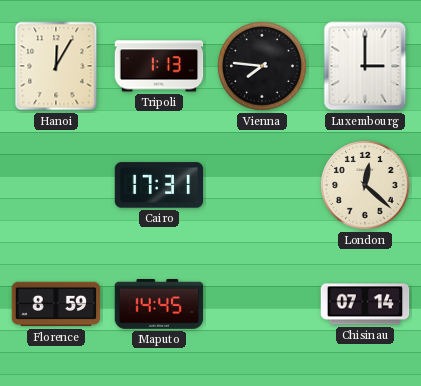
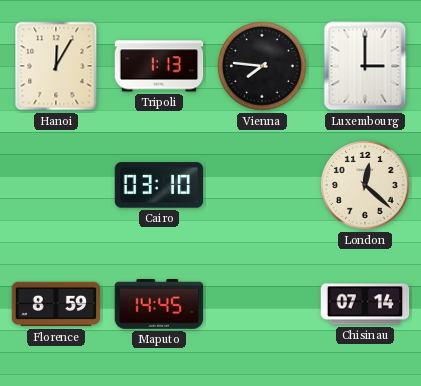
Cairo: 17:31 -> 03:10 (159, 185)
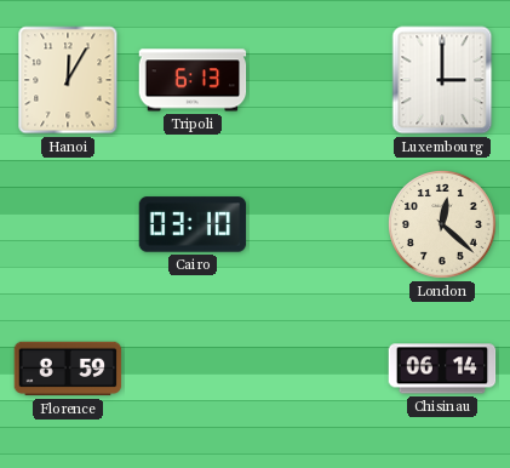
Tripoli: 1:13 -> 6:13 (193, 80)
Vienna: 7:46 -> none (263, 67)
Maputo: 14:45 -> none (159, 305)
Chisinau: 07:14 -> 06:14 (442, 369)
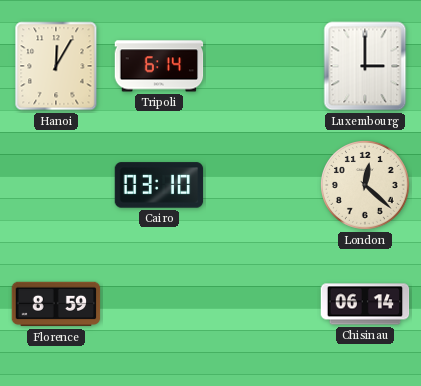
Tripoli: 6:13 -> 6:14 (159, 66)
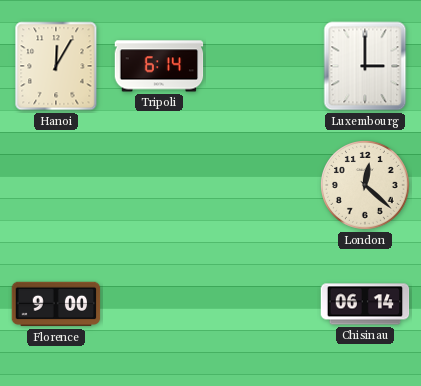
Cairo: 03:10 -> none (159, 185)
Florence: 8:59 -> 9:00 (56, 304)
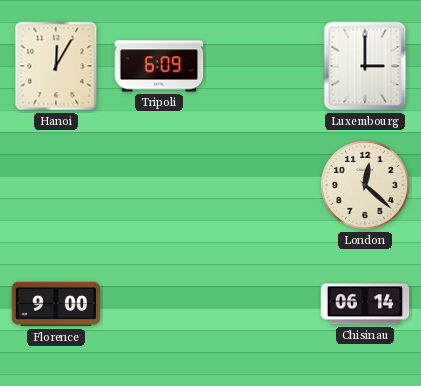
Tripoli: 6:14 -> 6:09 (159, 66)
